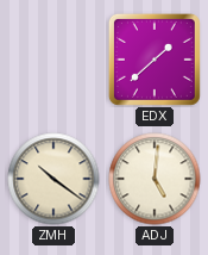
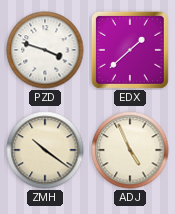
PZD: none -> 3:48 (45, 50)
ADJ: 5:01 -> 4:56 (130, 150)
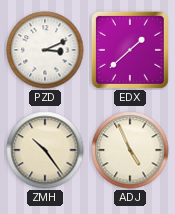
PZD: 3:48 -> 3:11 (45, 50)
ZMH: 10:21 -> 10:24 (45, 150)
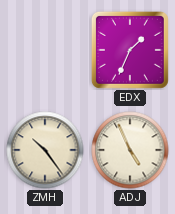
PZD: 3:11 -> none (45, 50)
EDX: 1:38 -> 1:34 (130, 50)
